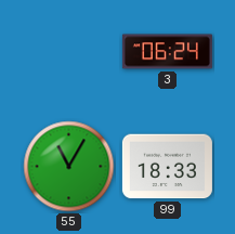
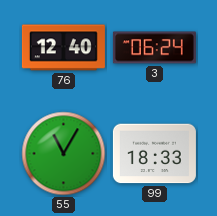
76: none -> 12:40 (63, 48)
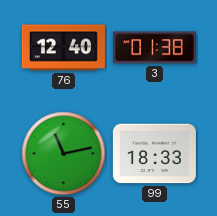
3: 06:24 -> 01:38 (154, 48)
55: 11:05 -> 11:13 (64, 154)
